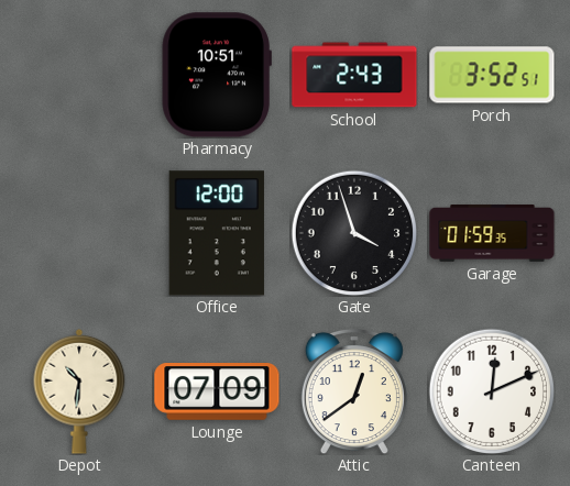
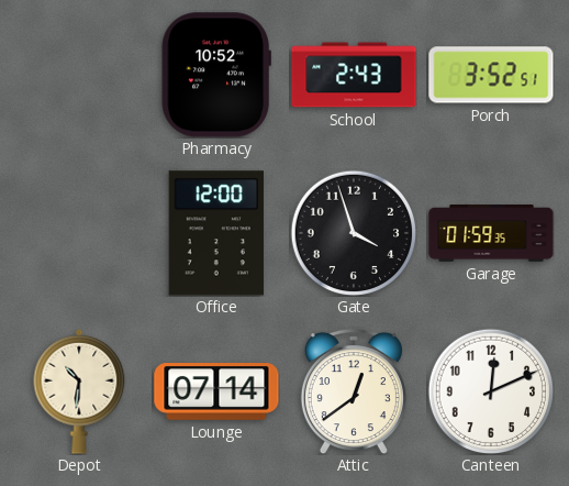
Pharmacy: 10:51 -> 10:52 (216, 75)
Lounge: 07:09 -> 07:14 (216, 393)
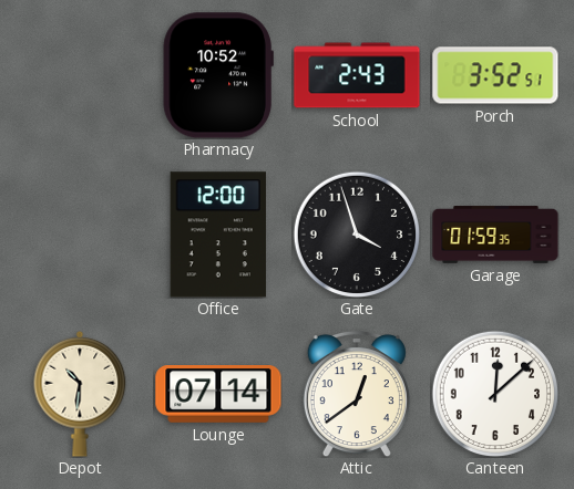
Canteen: 12:11 -> 12:08 (494, 393)
